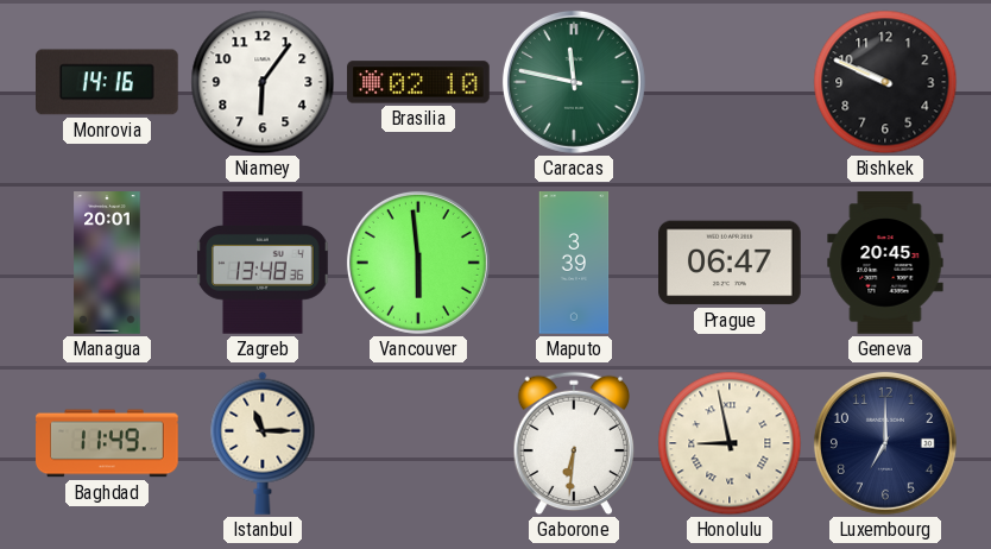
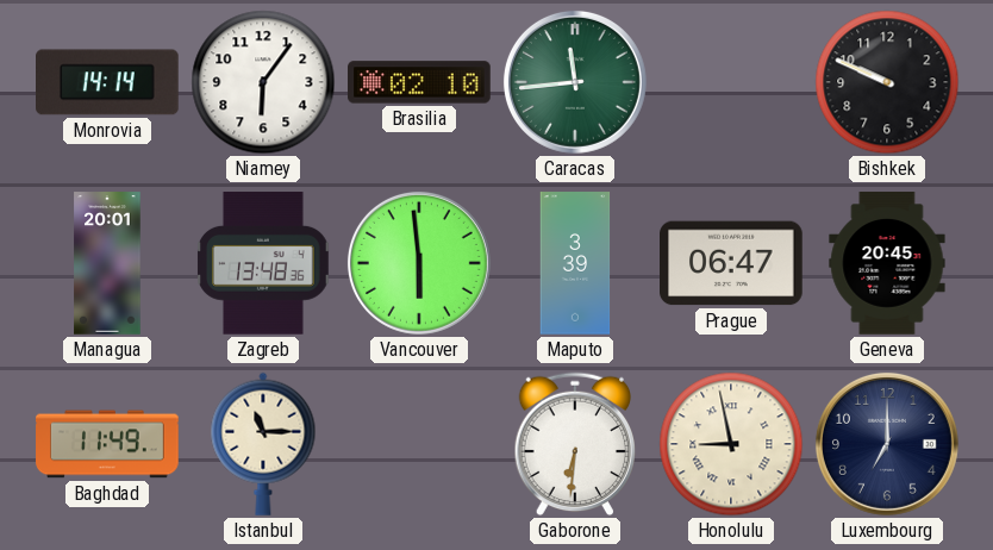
Monrovia: 14:16 -> 14:14 (108, 82)
Caracas: 11:47 -> 11:44 (575, 82)
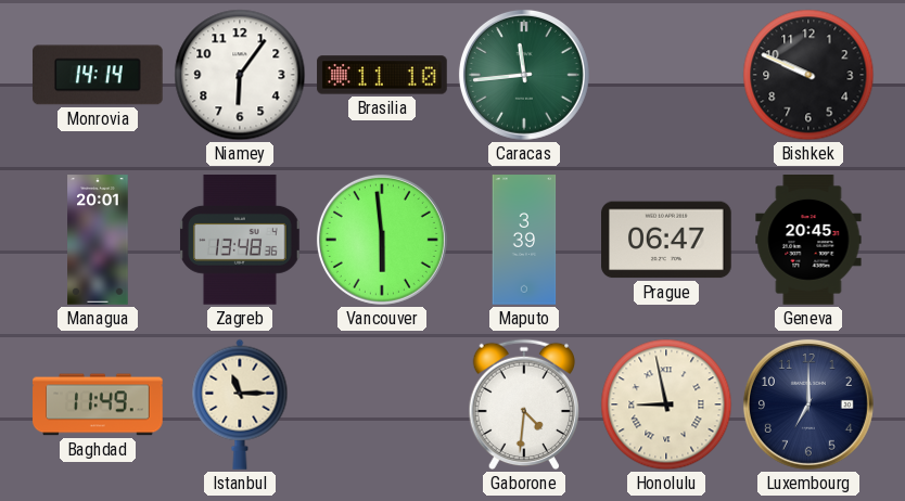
Brasilia: 02:10 -> 11:10 (382, 75)
Gaborone: 6:31 -> 4:31 (523, 404)
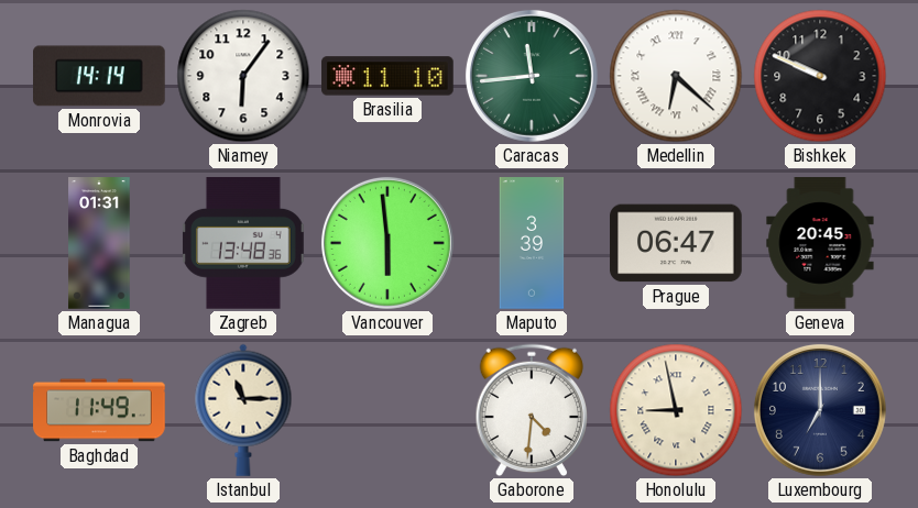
Medellin: none -> 6:22 (676, 76)
Managua: 20:01 -> 01:31 (99, 243)
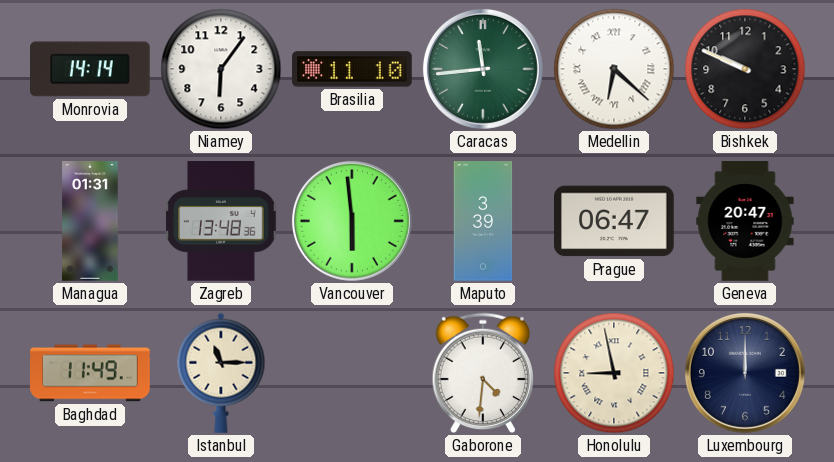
Geneva: 20:45 -> 20:47 (745, 221)
Luxembourg: 7:00 -> 12:00 (745, 373)
